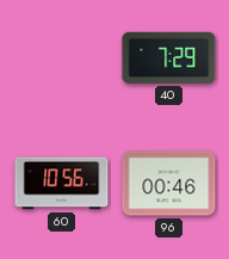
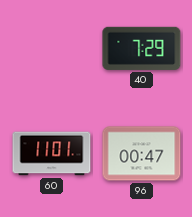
60: 10:56 -> 11:01 (52, 154)
96: 00:46 -> 00:47 (142, 154)
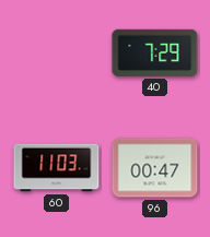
60: 11:01 -> 11:03 (57, 168)
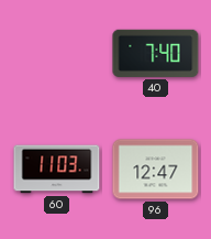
40: 7:29 -> 7:40 (156, 53)
96: 00:47 -> 12:47 (156, 170)
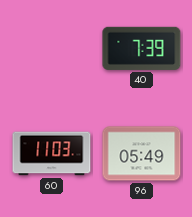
40: 7:40 -> 7:39 (142, 48)
96: 12:47 -> 05:49 (142, 154)
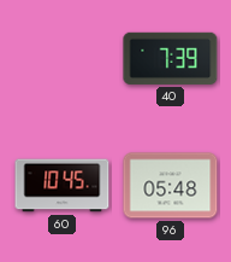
60: 11:03 -> 10:45 (63, 186)
96: 05:49 -> 05:48 (171, 186)
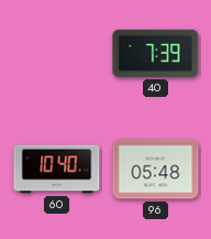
60: 10:45 -> 10:40 (57, 170)
